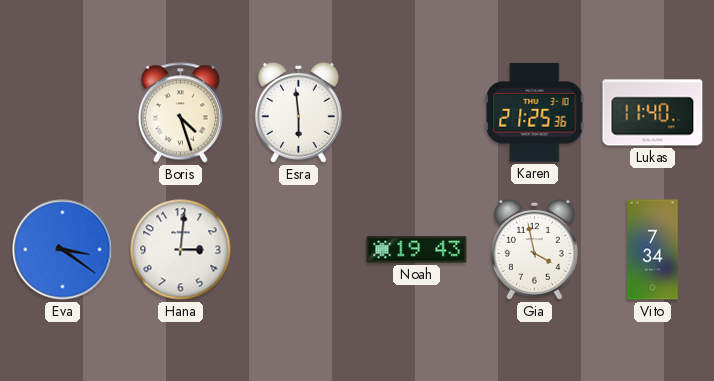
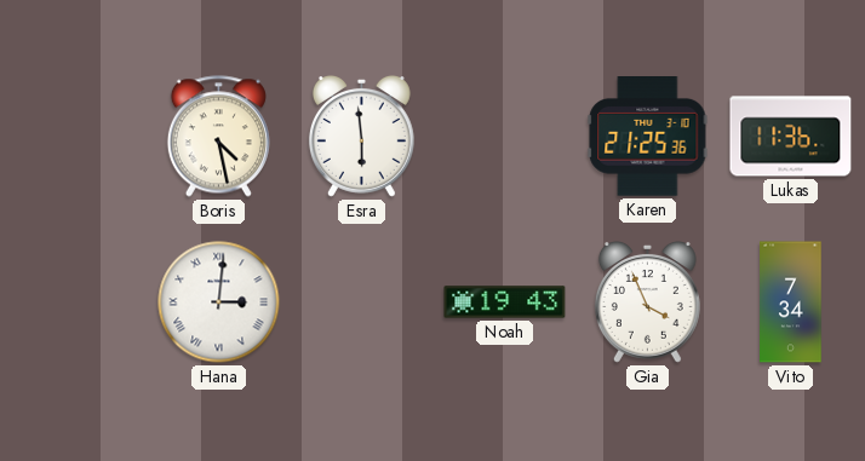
Boris: 4:27 -> 4:28 (218, 137)
Lukas: 11:40 -> 11:36 (791, 137)
Eva: 3:21 -> none (63, 250)
Hana numerals: Arabic -> Roman (219, 302)
Gia: 3:58 -> 3:56 (647, 302)
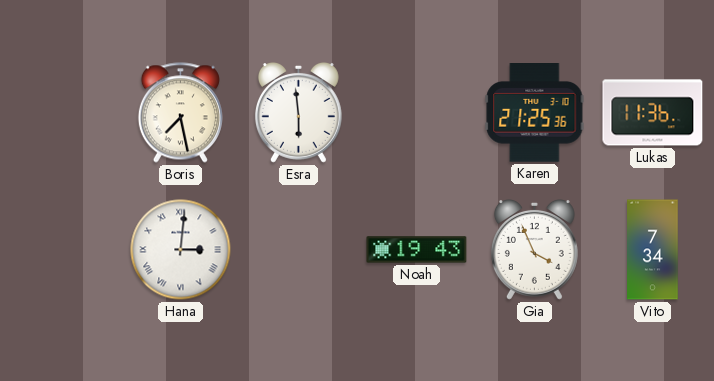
Boris: 4:28 -> 7:28 (180, 113)
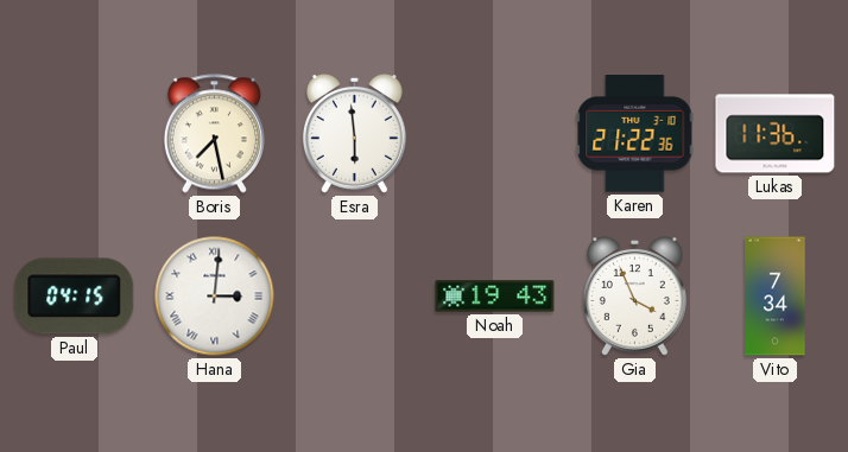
Karen: 21:25 -> 21:22 (635, 134)
Paul: none -> 04:15 (75, 297)
